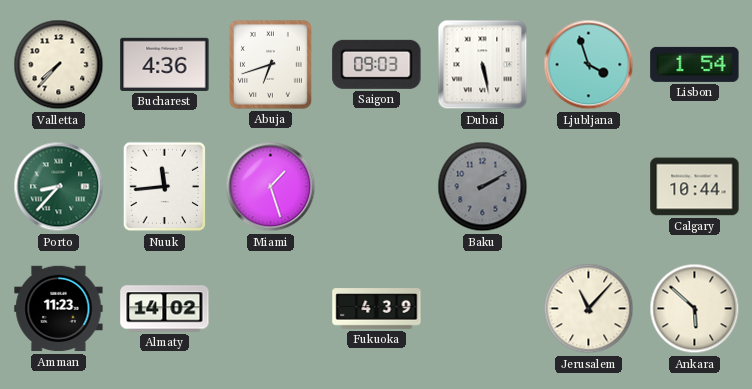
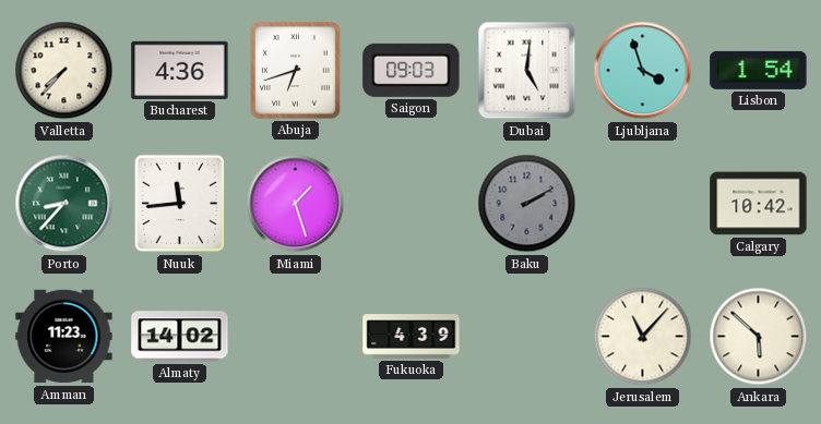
Dubai: 5:28 -> 5:01 (527, 71)
Calgary: 10:44 -> 10:42 (759, 204)
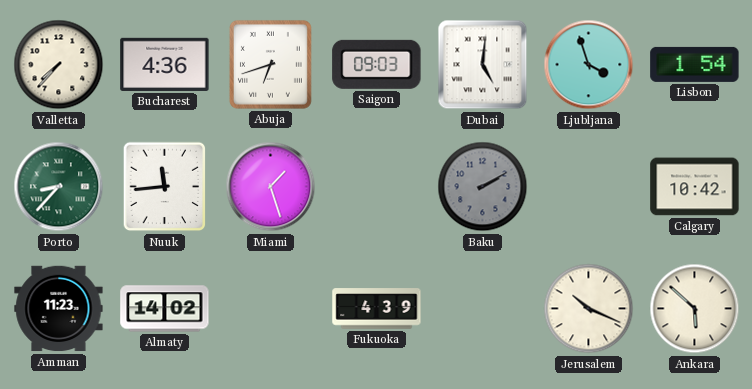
Jerusalem: 11:07 -> 10:19 (589, 309)
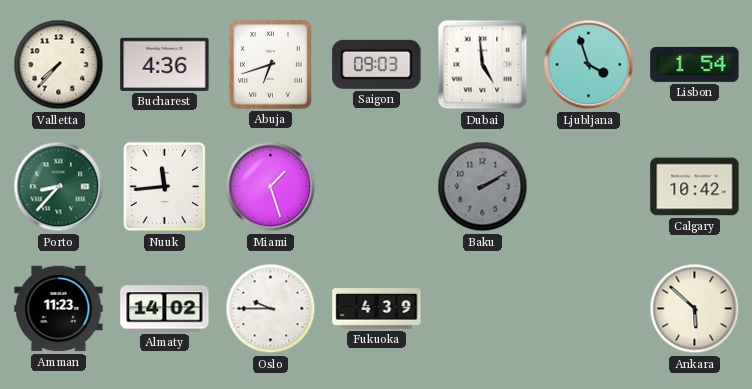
Dubai: 5:01 -> 4:59 (483, 65)
Oslo: none -> 9:45 (271, 309)
Jerusalem: 10:19 -> none (589, 309)
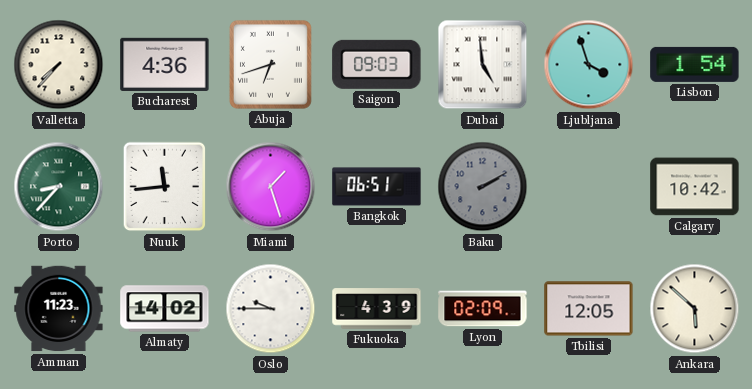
Bangkok: none -> 06:51 (377, 187)
Lyon: none -> 02:09 (483, 309)
Tbilisi: none -> 12:05 (589, 309)
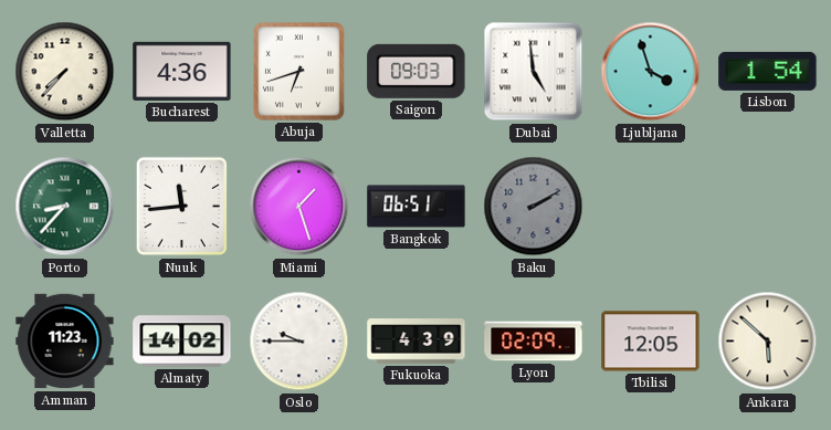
Calgary: 10:42 -> none (695, 187)
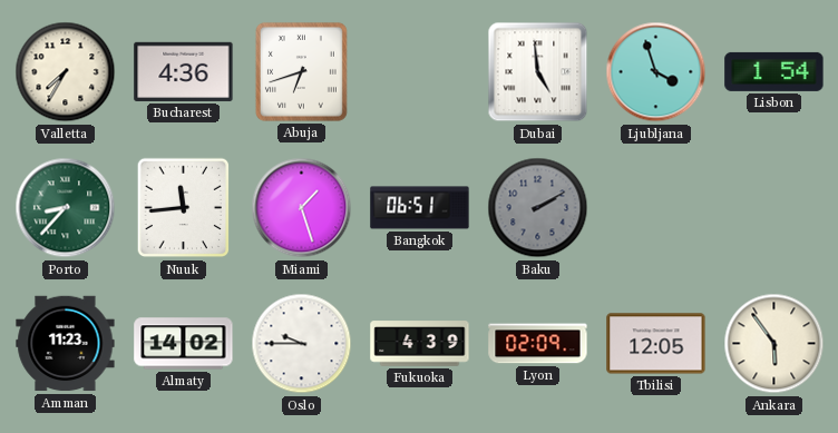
Valletta: 7:37 -> 7:35 (66, 72)
Saigon: 09:03 -> none (417, 71)
Ankara: 5:52 -> 5:54 (774, 344)
